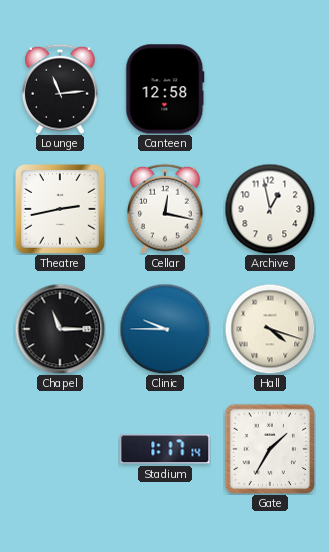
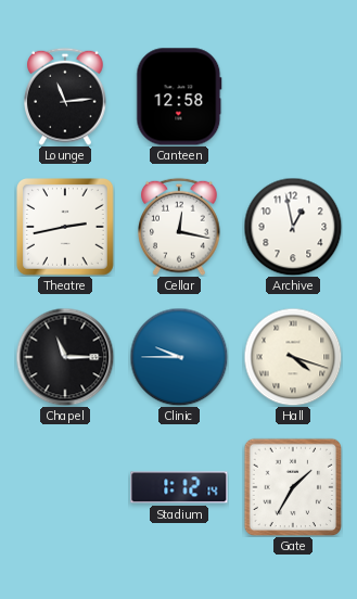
Stadium: 1:17 -> 1:12 (179, 487)
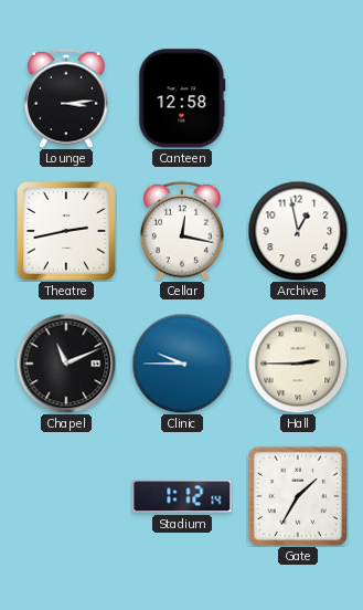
Lounge: 11:14 -> 3:14 (66, 98)
Chapel: 11:15 -> 11:11 (66, 364)
Hall: 4:18 -> 2:45 (298, 364)
